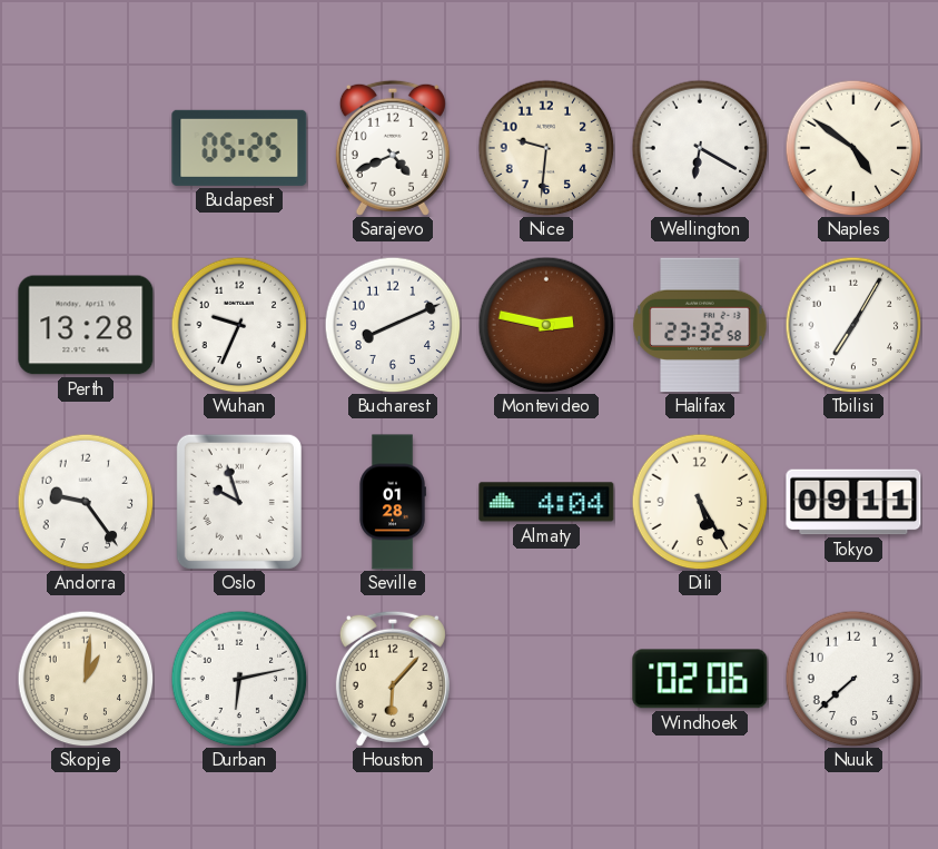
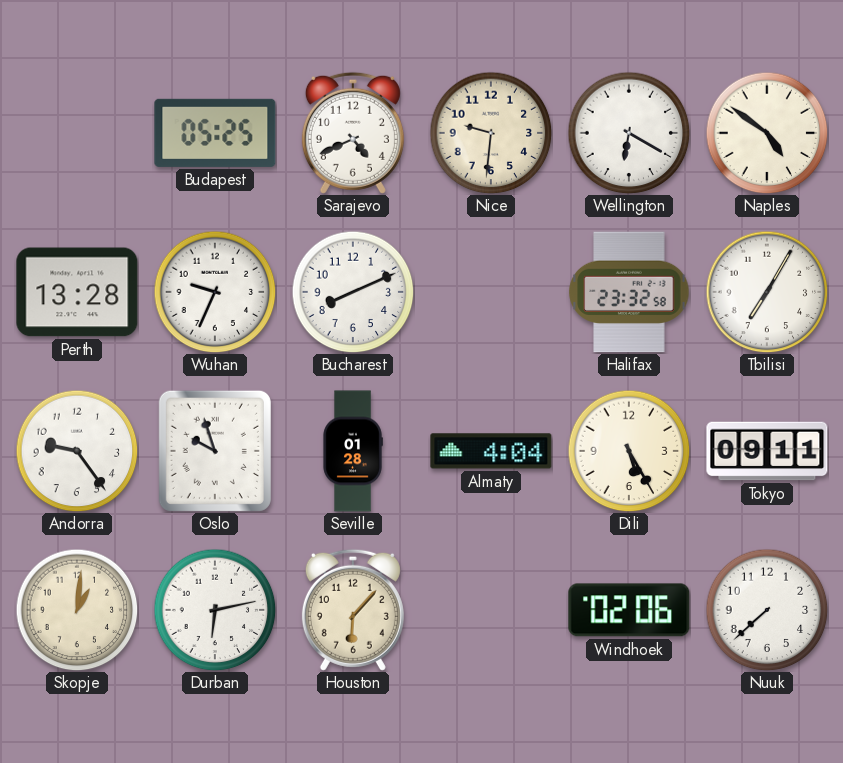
Montevideo: 2:47 -> none (546, 325)
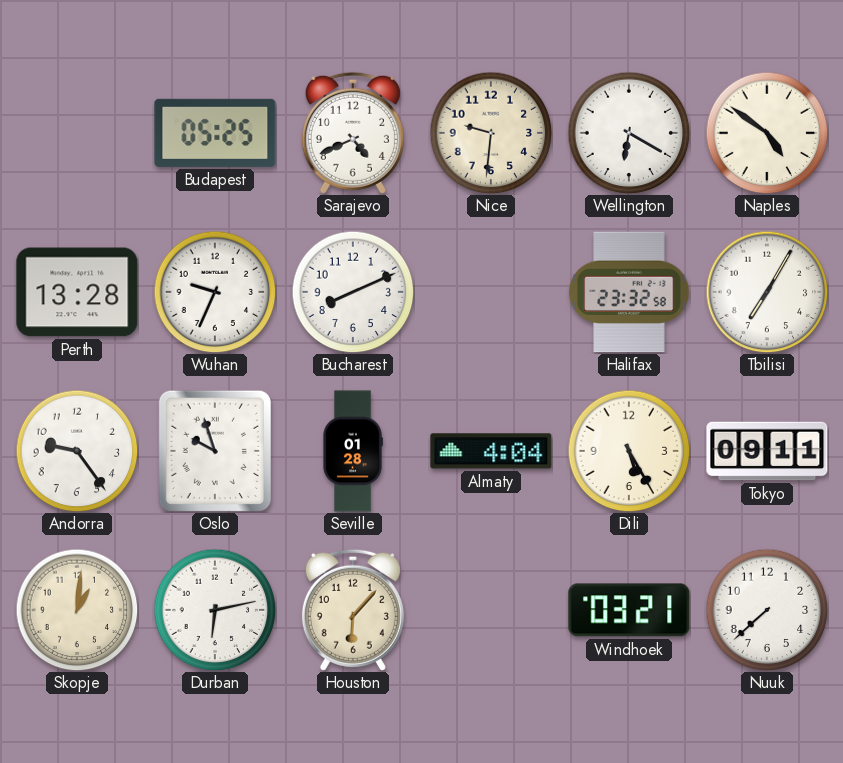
Windhoek: 02:06 -> 03:21 (629, 610)
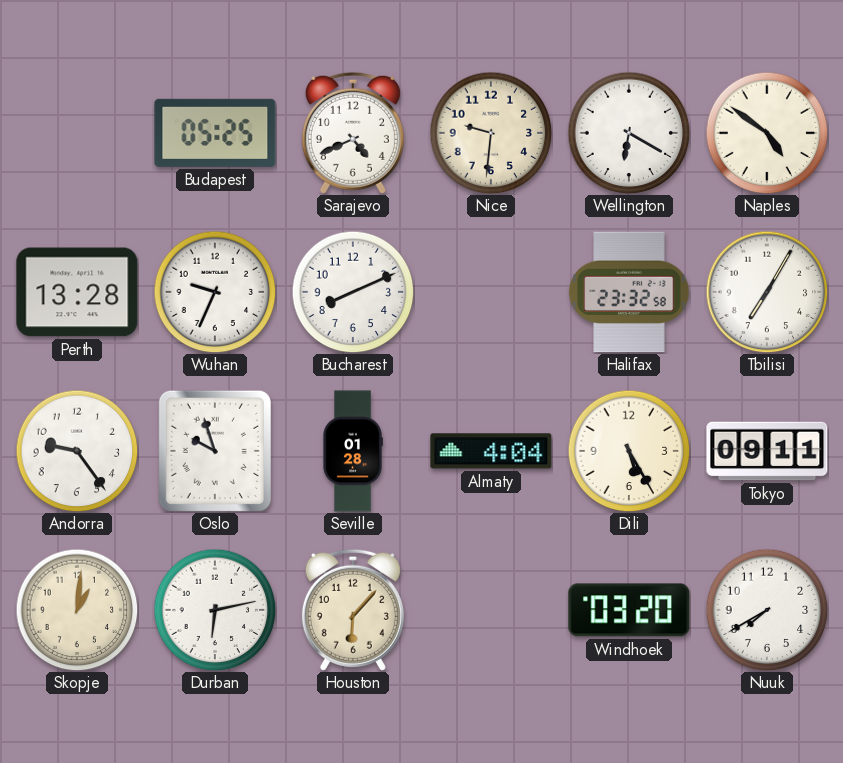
Windhoek: 03:21 -> 03:20 (629, 610)
Nuuk: 7:38 -> 7:40 (767, 610)
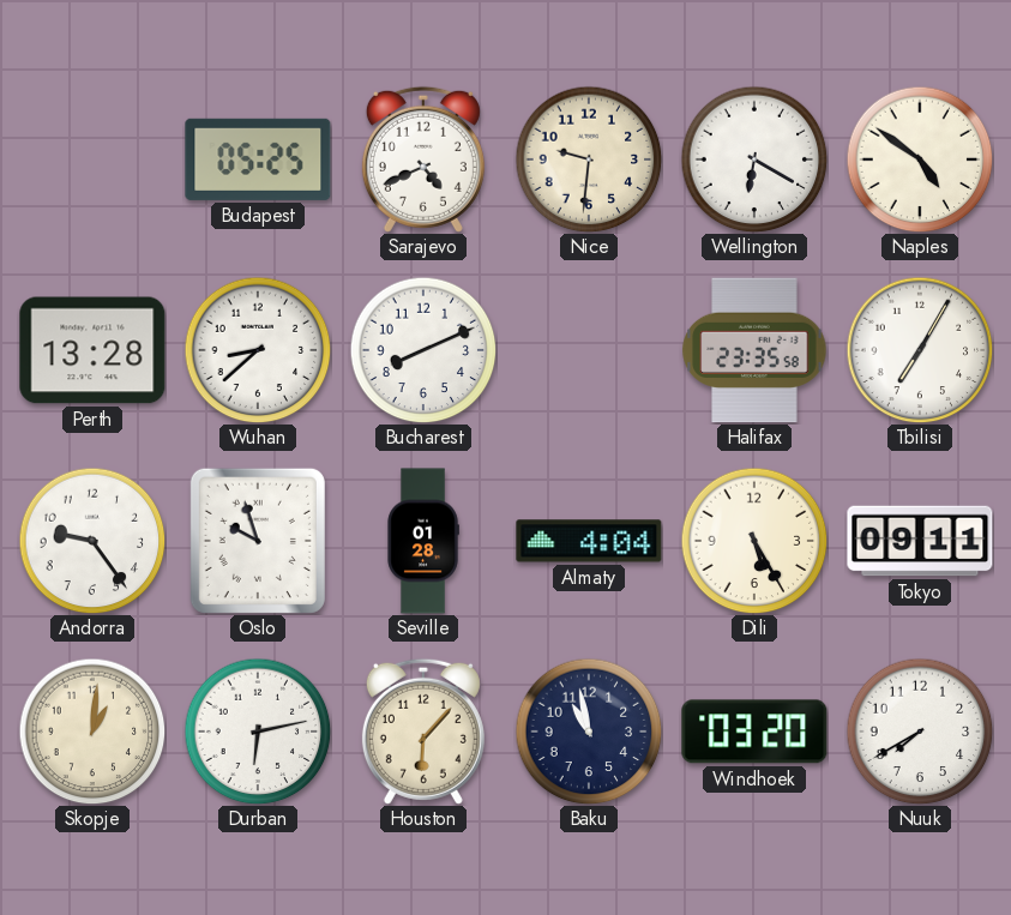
Wuhan: 9:34 -> 8:38 (258, 350)
Halifax: 23:32 -> 23:35 (754, 350)
Baku: none -> 10:58 (589, 732)
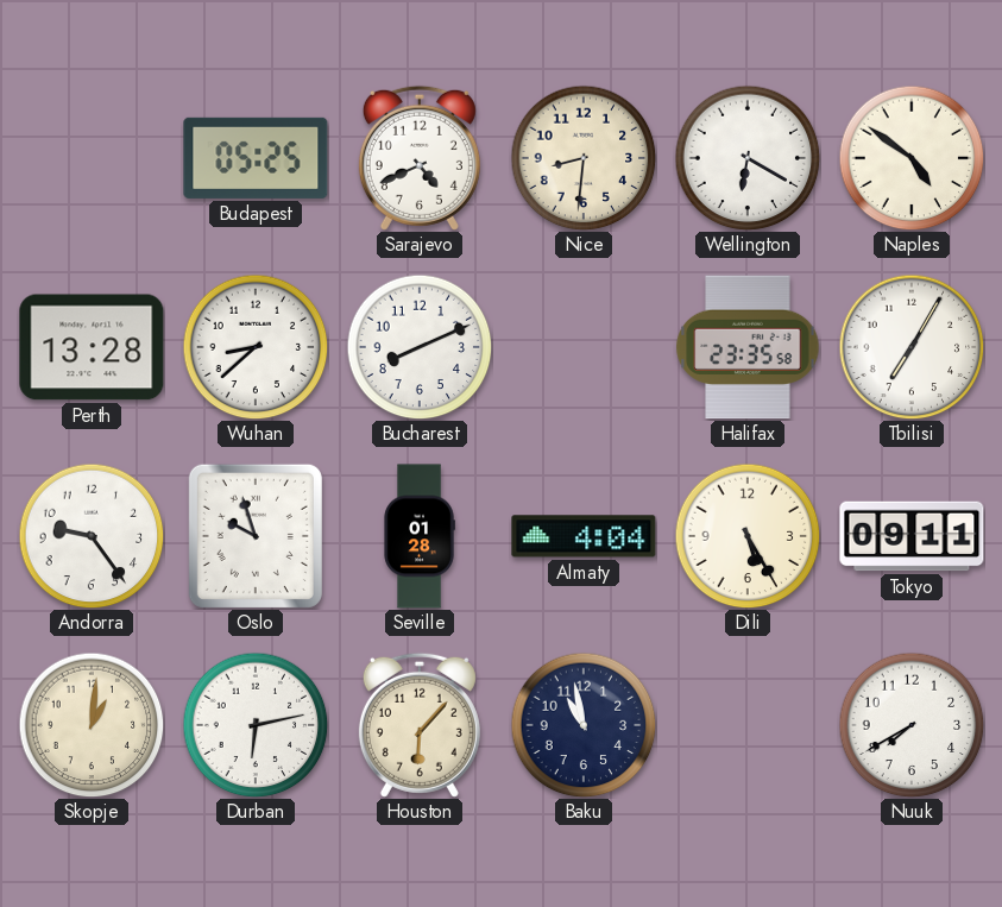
Nice: 9:31 -> 8:31 (584, 158)
Windhoek: 03:20 -> none (754, 732)
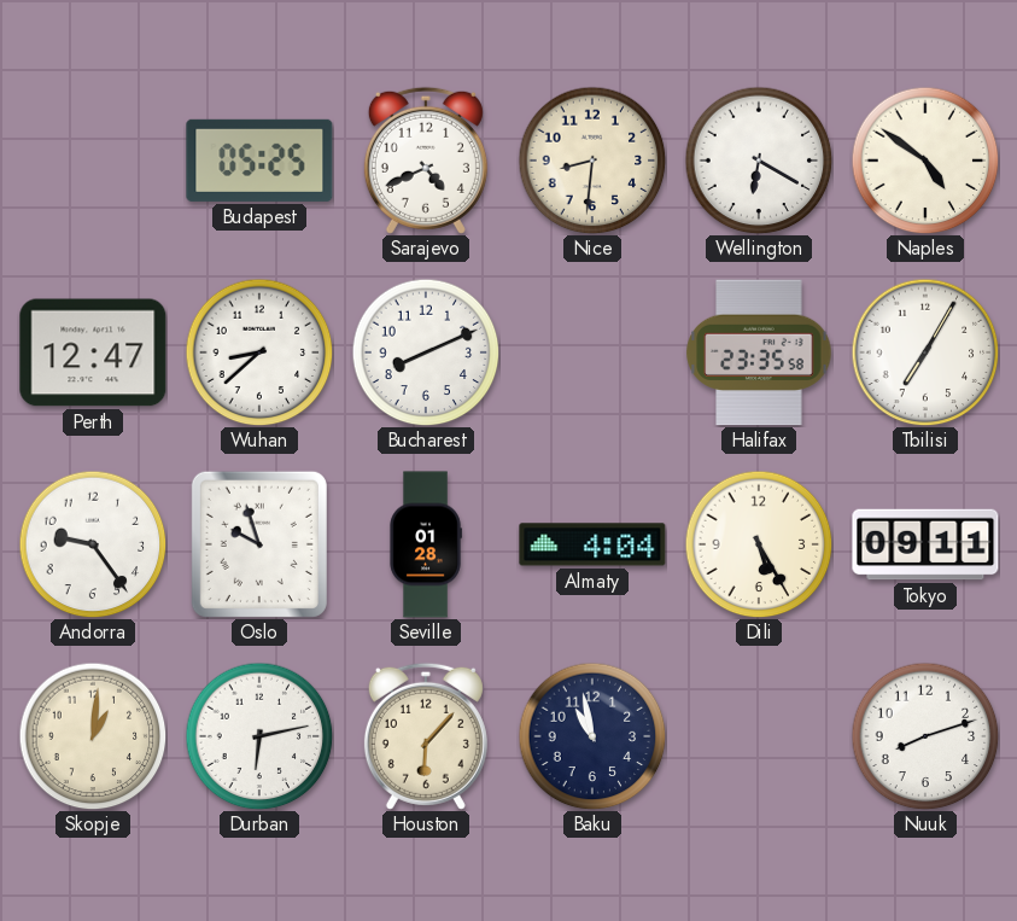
Perth: 13:28 -> 12:47 (93, 352)
Nuuk: 7:40 -> 8:12 (925, 736)
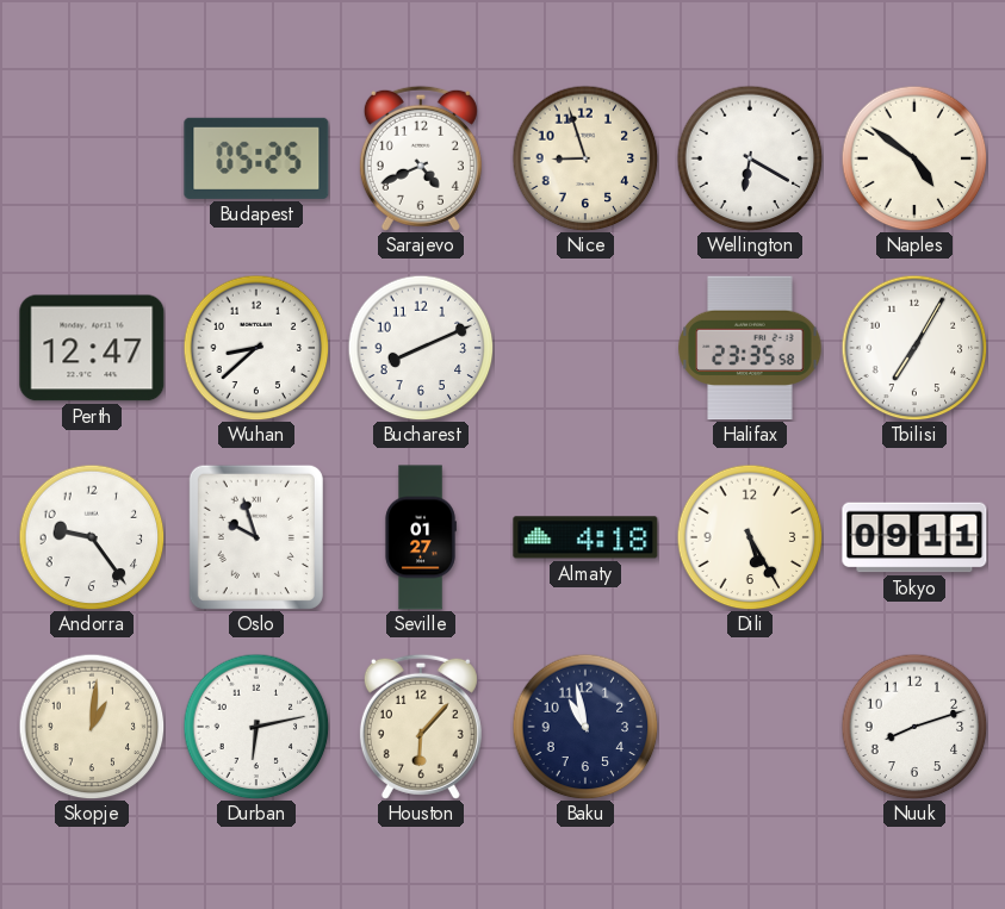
Nice: 8:31 -> 8:57 (585, 158)
Seville: 01:28 -> 01:27 (421, 537)
Almaty: 4:04 -> 4:18 (585, 537)
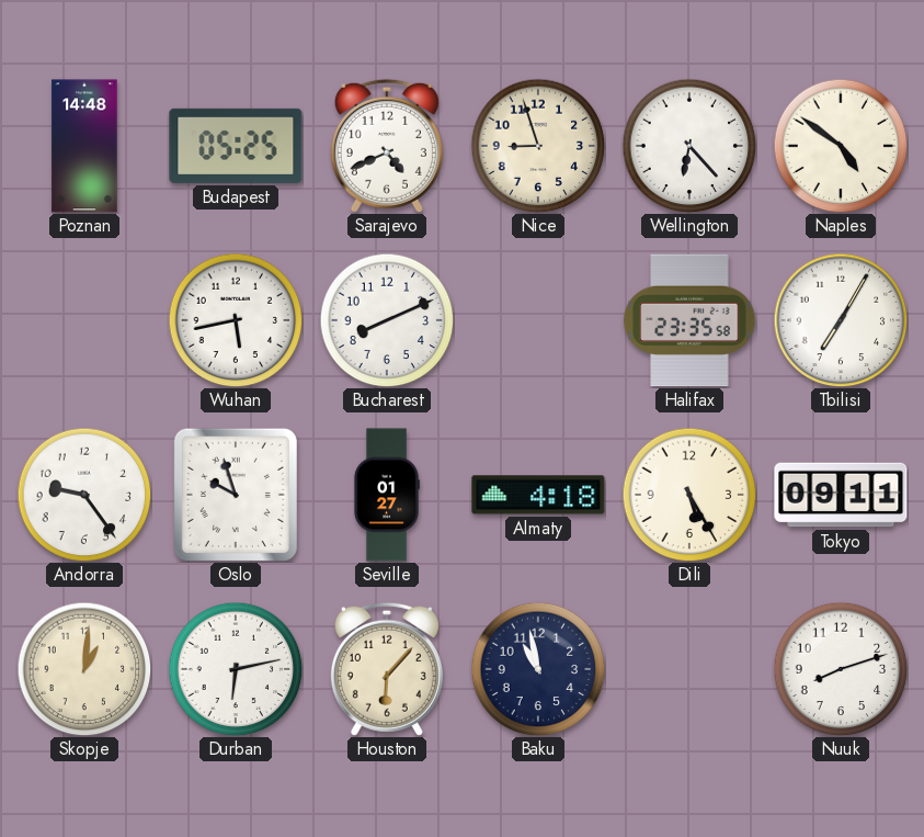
Poznan: none -> 14:48 (84, 146)
Wellington: 6:20 -> 6:23 (689, 146)
Perth: 12:47 -> none (92, 348)
Wuhan: 8:38 -> 5:43 (236, 320)
